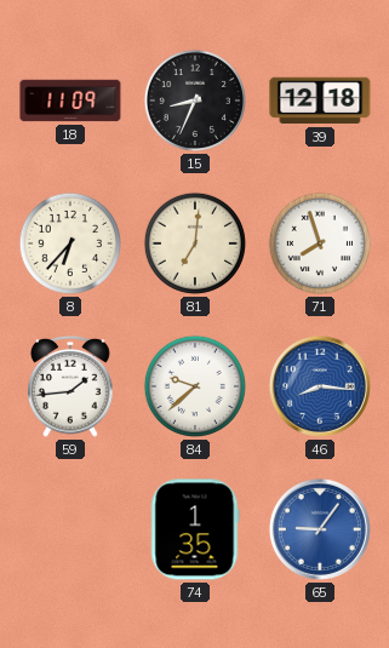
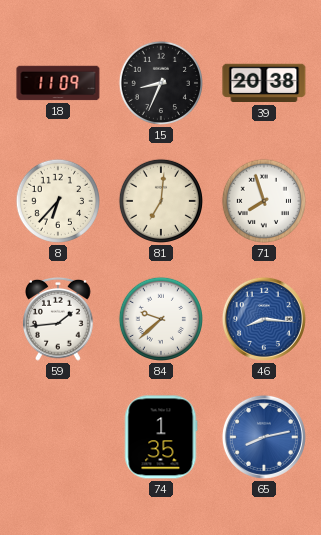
39: 12:18 -> 20:38 (264, 83)
65: 9:06 -> 8:13 (264, 437)
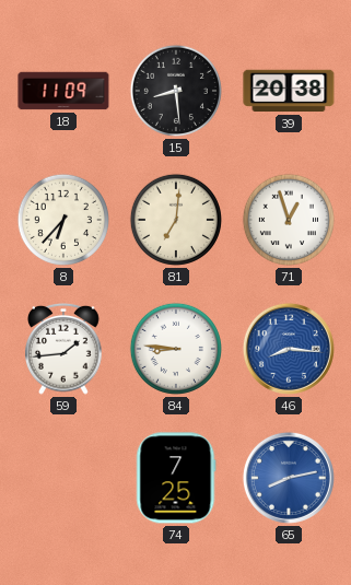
15: 8:34 -> 8:29 (176, 91)
71: 7:57 -> 12:57 (289, 220)
84: 9:38 -> 8:46 (176, 349)
74: 1:35 -> 7:25 (176, 478)
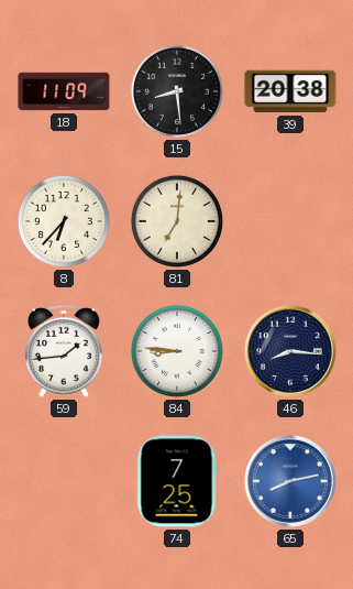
71: 12:57 -> none (289, 220)
46 dial: blue -> navy (290, 351)
